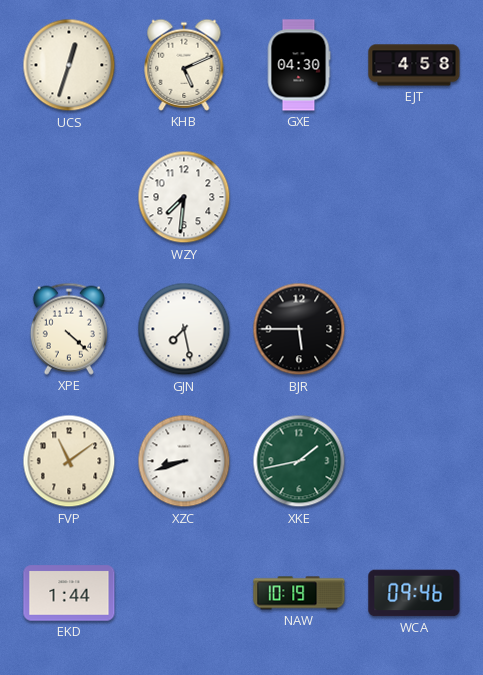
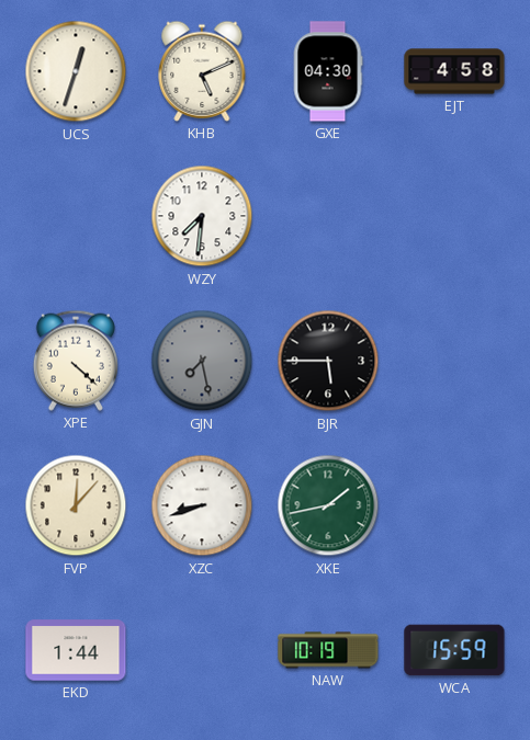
GJN dial: white -> grey (202, 361)
FVP: 11:09 -> 12:07 (76, 505)
WCA: 09:46 -> 15:59 (454, 650)
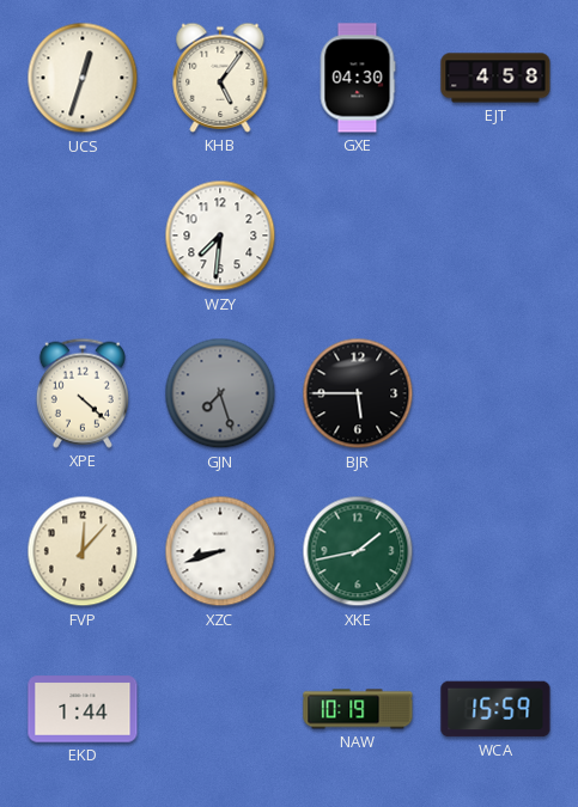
KHB: 5:11 -> 5:06 (220, 78)
GJN: 7:28 -> 7:27 (220, 393)
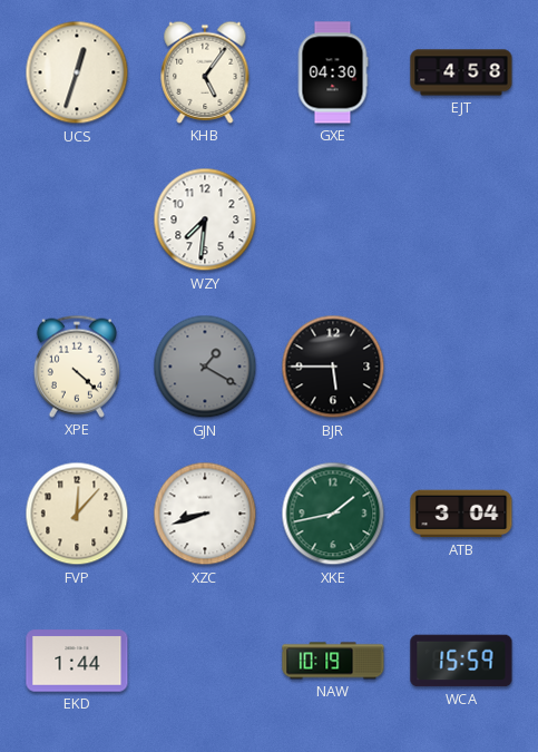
GJN: 7:27 -> 1:20 (205, 367)
ATB: none -> 3:04 (461, 514)
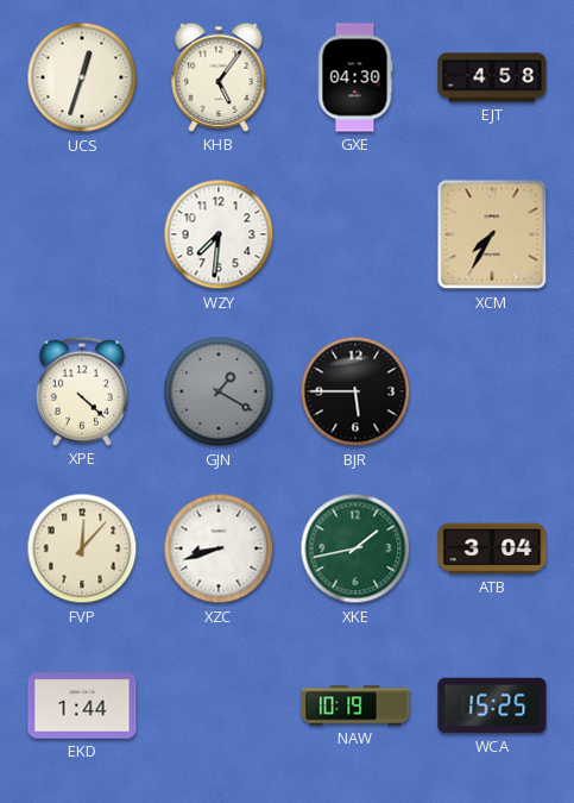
XCM: none -> 7:35 (492, 234)
WCA: 15:59 -> 15:25 (492, 705)
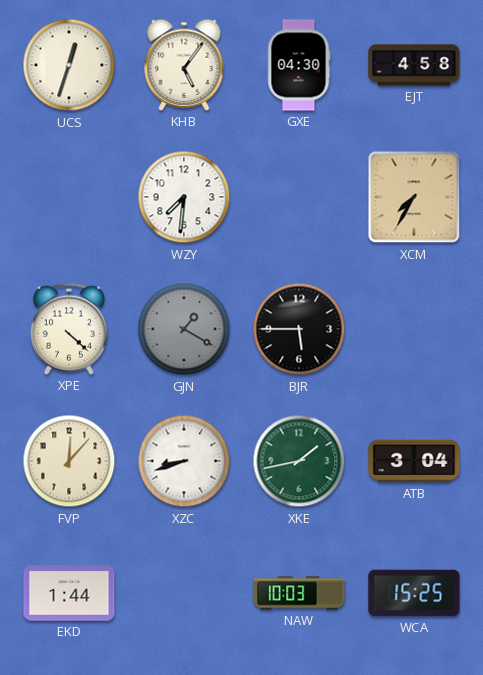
NAW: 10:19 -> 10:03 (299, 593)
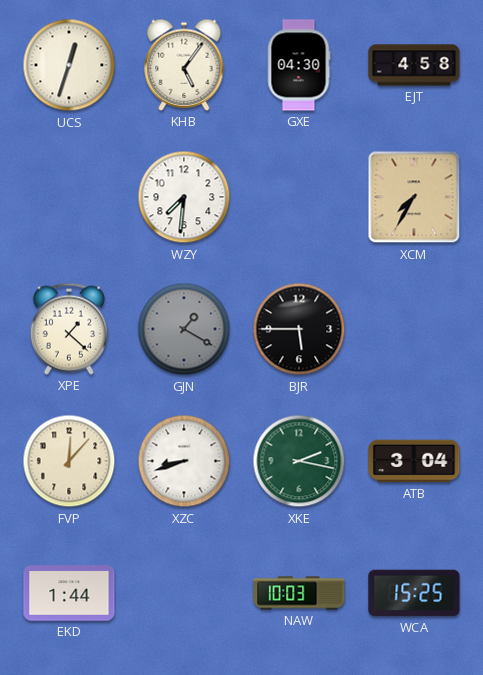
XPE: 4:22 -> 1:22 (69, 329)
XKE: 1:43 -> 2:17 (299, 461)
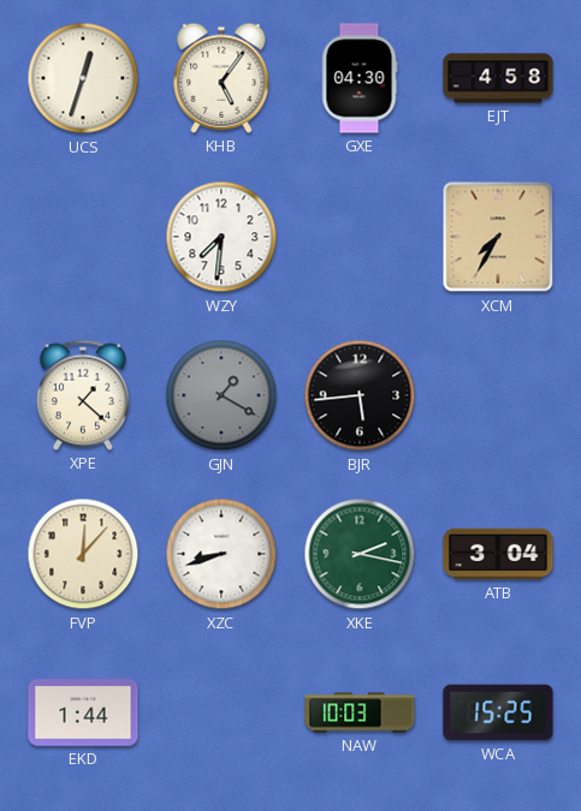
BJR: 5:45 -> 5:44 (360, 395)
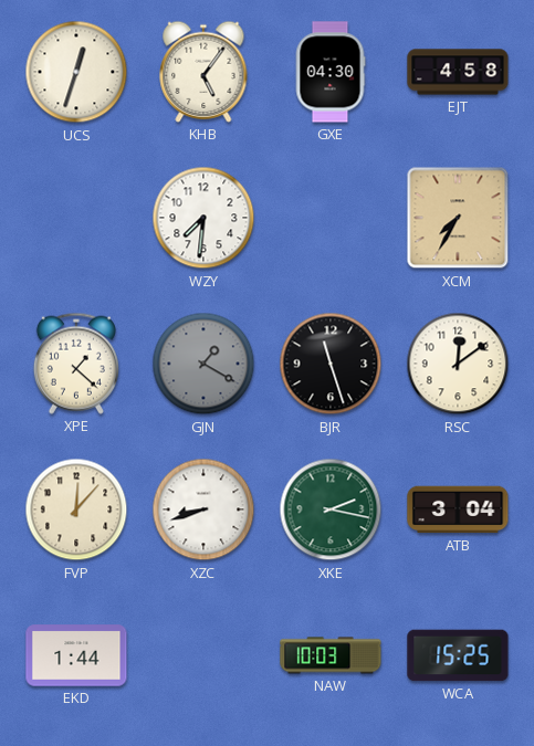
BJR: 5:44 -> 11:27 (331, 364)
RSC: none -> 12:09 (458, 364)
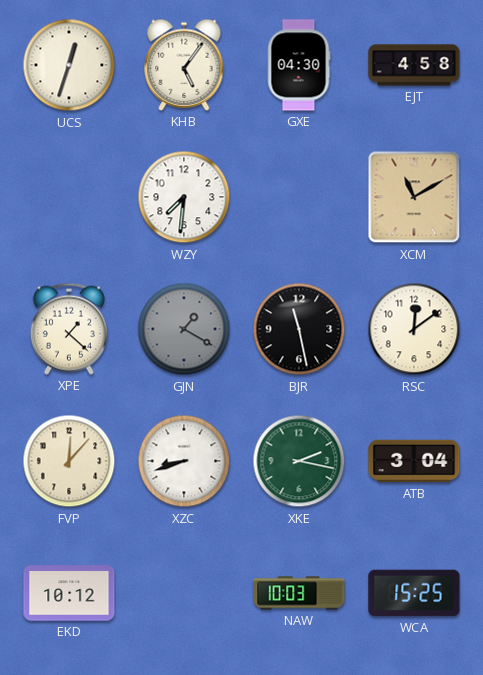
XCM: 7:35 -> 11:10 (414, 197)
BJR: 11:27 -> 11:28 (299, 329)
EKD: 1:44 -> 10:12 (69, 593)
